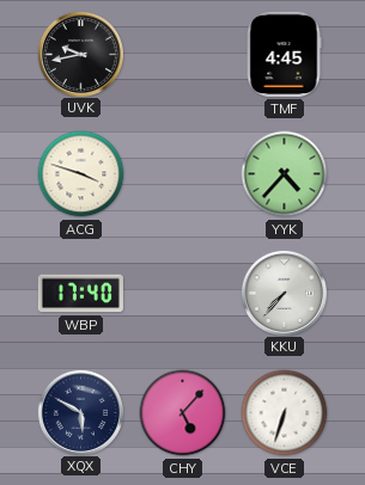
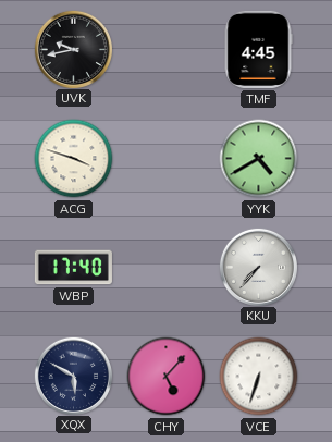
YYK: 4:37 -> 4:40 (259, 159)
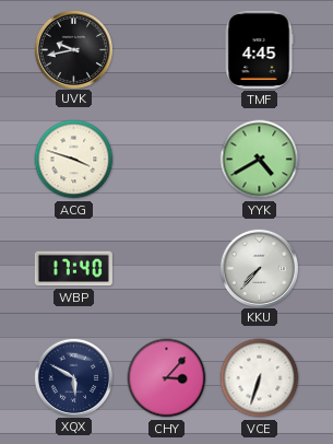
CHY: 5:07 -> 3:07 (167, 378)
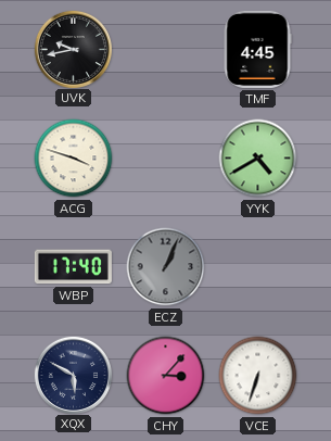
ECZ: none -> 1:04 (166, 267)
KKU: 7:37 -> none (259, 268)
